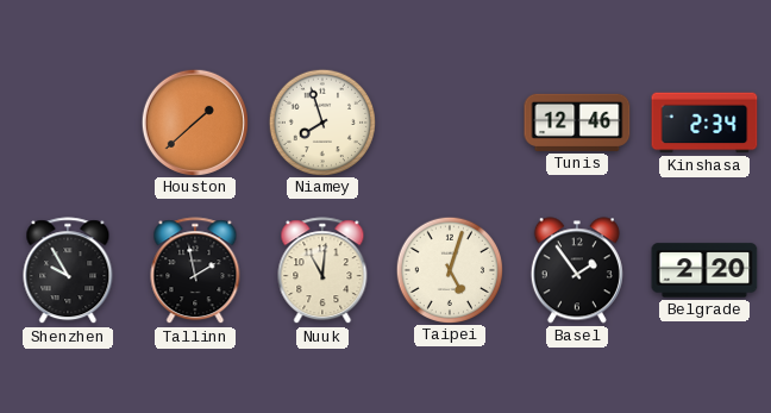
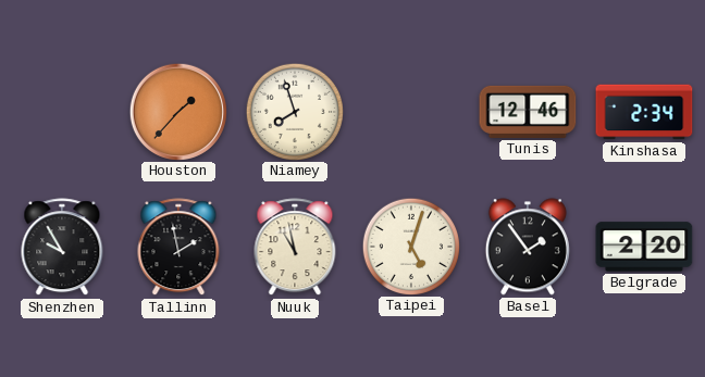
Houston: 1:38 -> 1:37 (177, 111)
Nuuk: 11:01 -> 10:58 (295, 248)
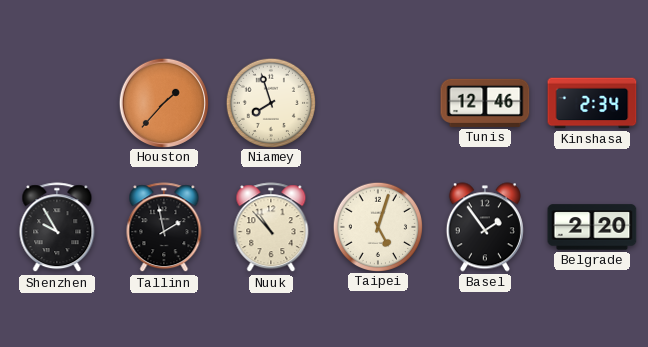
Nuuk: 10:58 -> 10:53 (271, 228)
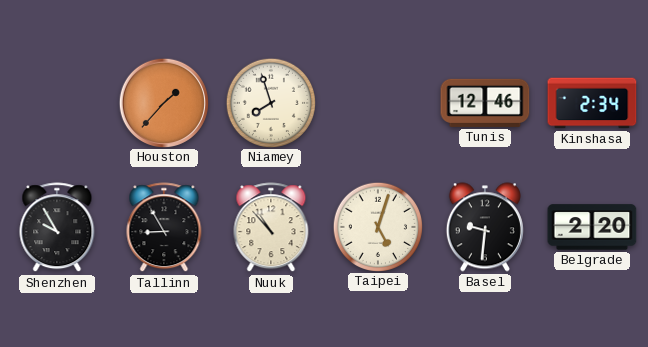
Tallinn: 1:58 -> 8:55 (164, 228)
Basel: 1:54 -> 9:31 (485, 227)
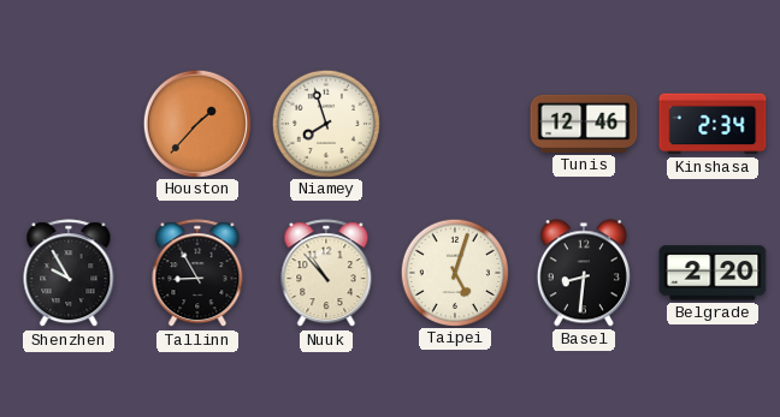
Basel: 9:31 -> 8:31 (584, 273)
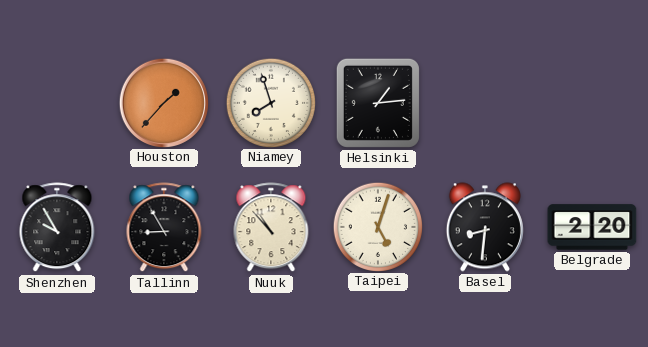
Helsinki: none -> 1:14 (378, 103)
Tunis: 12:46 -> none (584, 124)
Kinshasa: 2:34 -> none (713, 124)
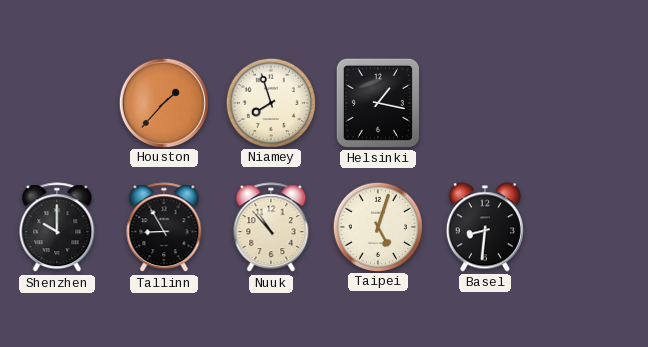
Helsinki: 1:14 -> 1:17 (378, 103)
Shenzhen: 9:55 -> 10:00 (57, 228)
Belgrade: 2:20 -> none (592, 227)
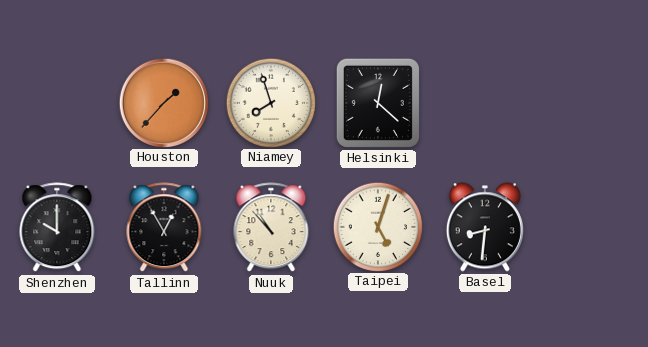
Helsinki: 1:17 -> 12:22 (378, 103)
Tallinn: 8:55 -> 12:55 (164, 228)
